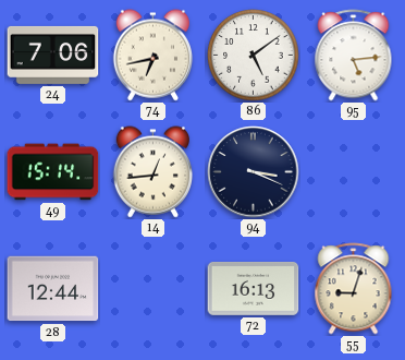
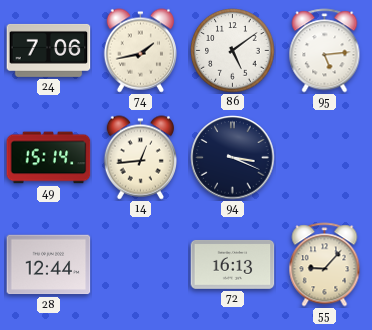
74: 6:43 -> 1:43 (140, 51)
55: 9:03 -> 9:07 (325, 265)
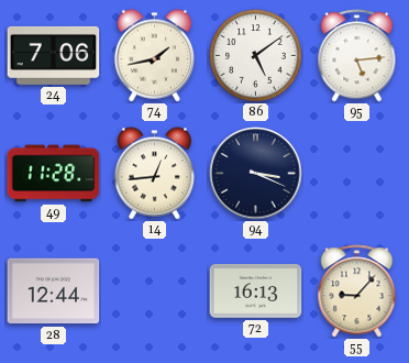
49: 15:14 -> 11:28 (54, 174)
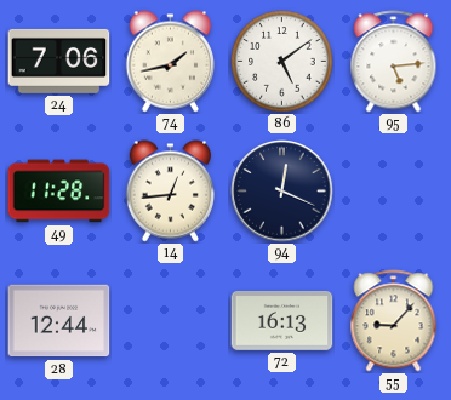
94: 3:19 -> 12:19 (282, 192)
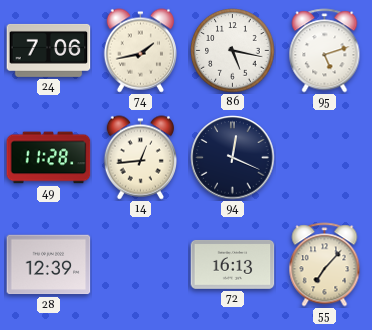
86: 5:09 -> 5:17 (233, 51)
95: 5:14 -> 5:12 (325, 51)
28: 12:44 -> 12:39 (49, 265)
55: 9:07 -> 7:07 (325, 265)
